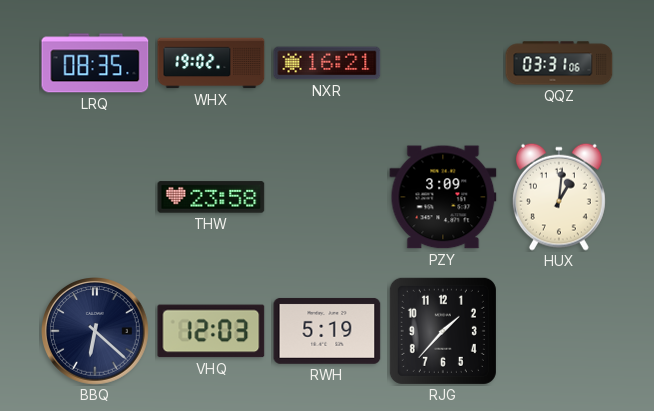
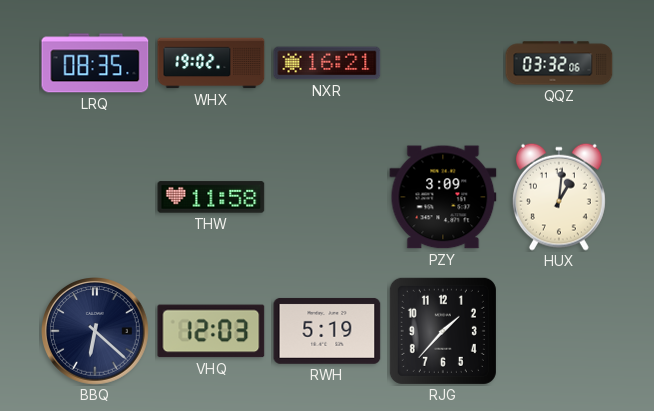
QQZ: 03:31 -> 03:32 (559, 63)
THW: 23:58 -> 11:58 (211, 197)
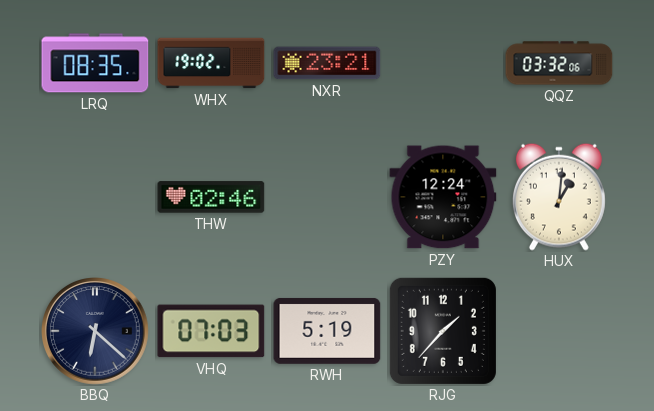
NXR: 16:21 -> 23:21 (327, 63)
THW: 11:58 -> 02:46 (211, 197)
PZY: 3:09 -> 12:24 (443, 197)
VHQ: 12:03 -> 07:03 (211, 331)
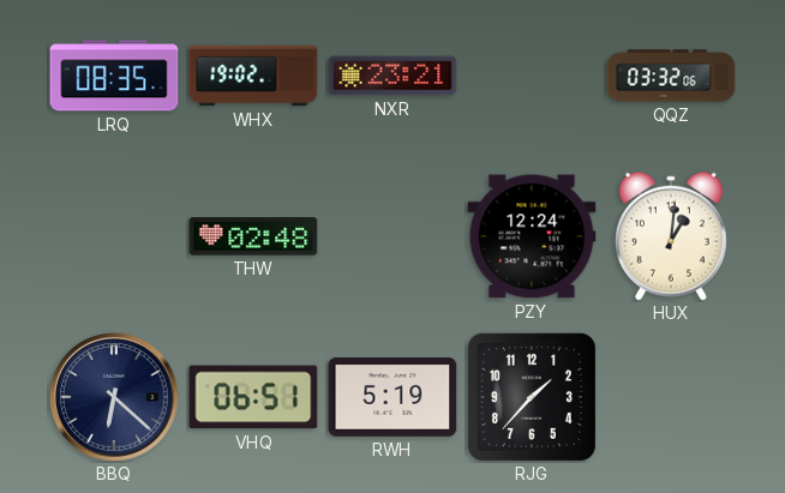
THW: 02:46 -> 02:48 (253, 236)
VHQ: 07:03 -> 06:51 (253, 397)
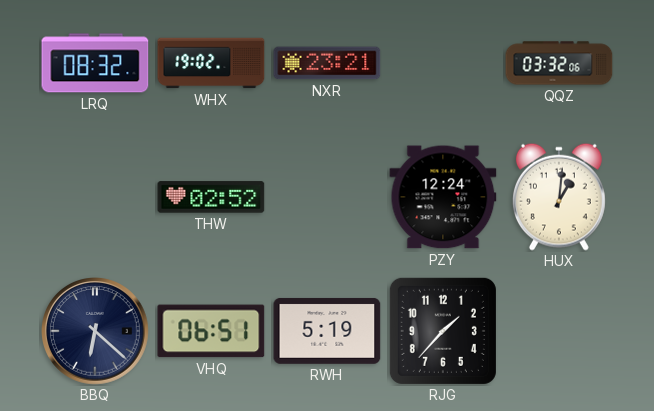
LRQ: 08:35 -> 08:32 (95, 63)
THW: 02:48 -> 02:52 (211, 197)
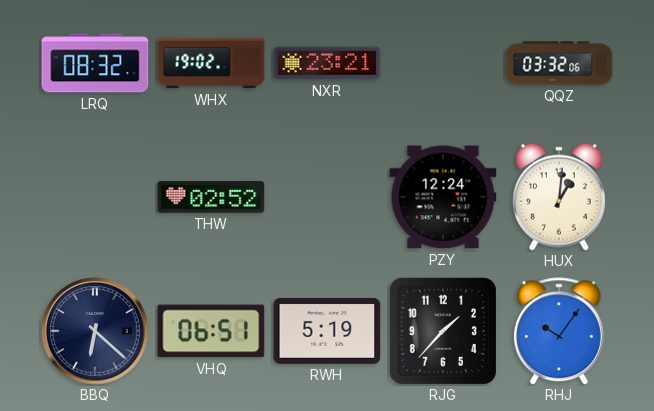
RHJ: none -> 10:06 (559, 331)
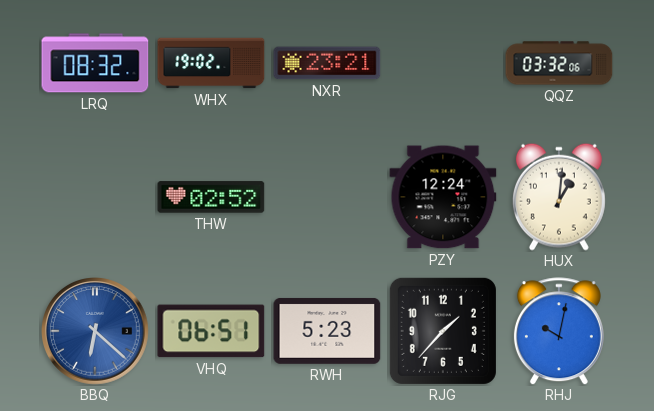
BBQ dial: navy -> blue (96, 332)
RWH: 5:19 -> 5:23 (327, 331)
RHJ: 10:06 -> 10:02 (559, 331)
